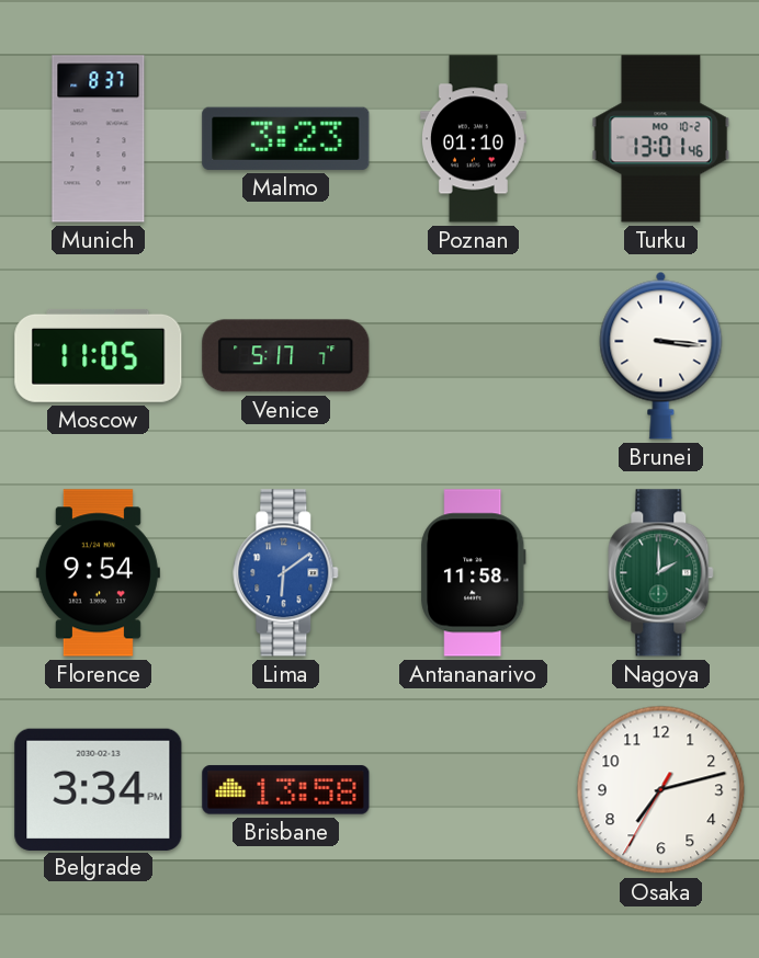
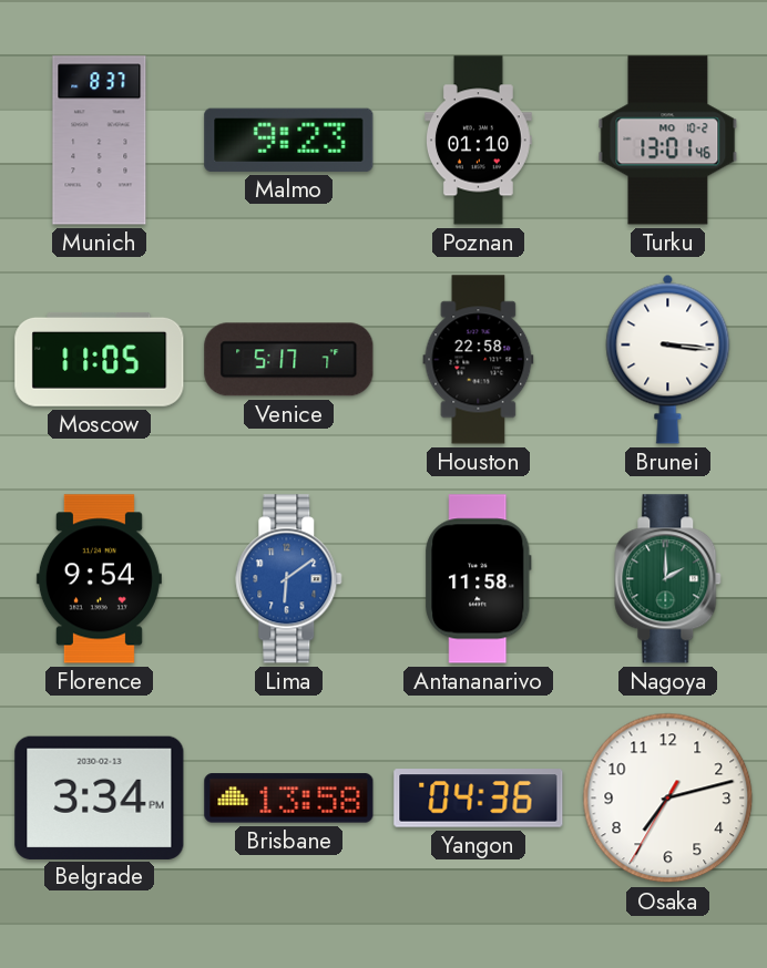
Malmo: 3:23 -> 9:23 (289, 140)
Houston: none -> 22:58 (479, 360)
Yangon: none -> 04:36 (479, 799)
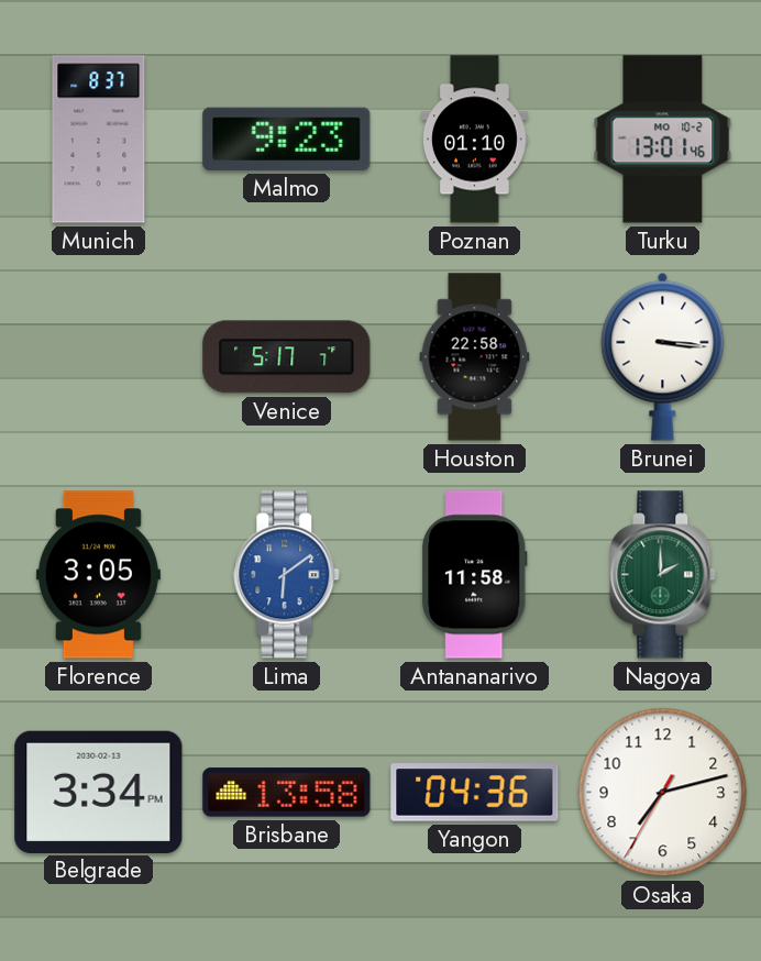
Moscow: 11:05 -> none (100, 359)
Florence: 9:54 -> 3:05 (98, 575)
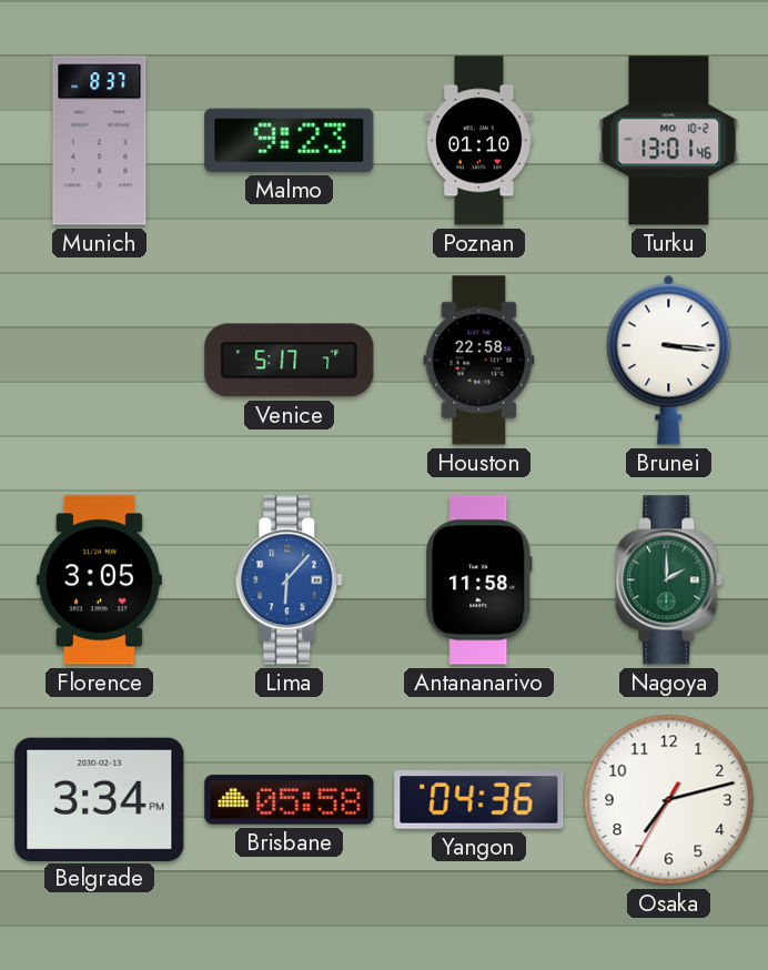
Lima: 6:09 -> 6:07 (290, 580)
Brisbane: 13:58 -> 05:58 (290, 800)
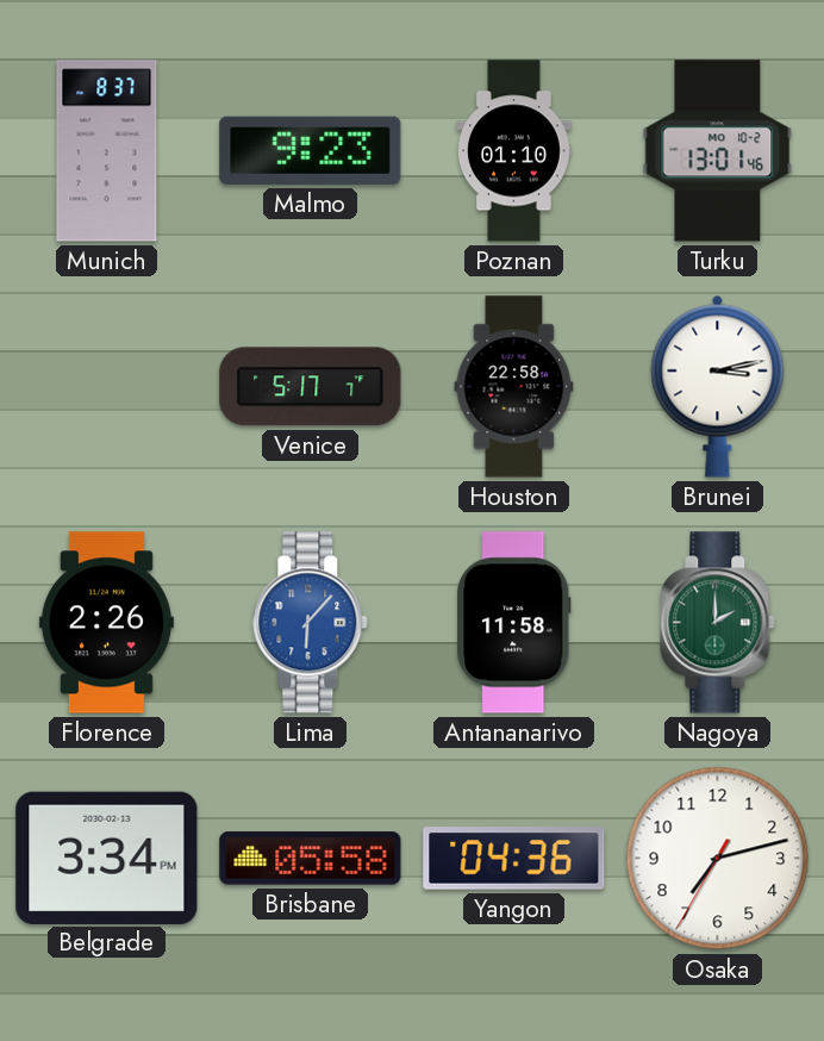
Brunei: 3:16 -> 3:13 (718, 386)
Florence: 3:05 -> 2:26 (106, 623)
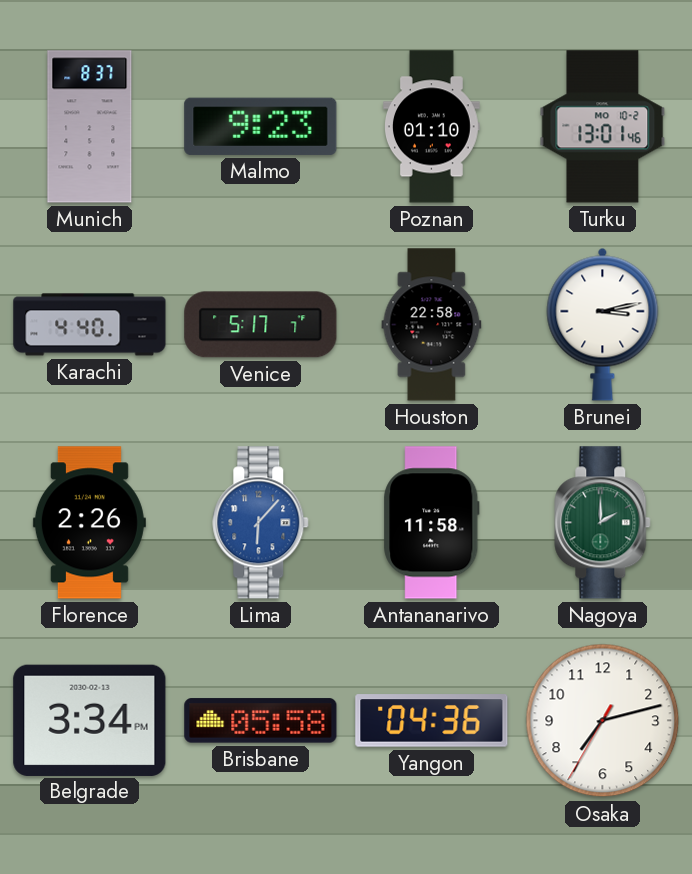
Karachi: none -> 4:40 (90, 325)
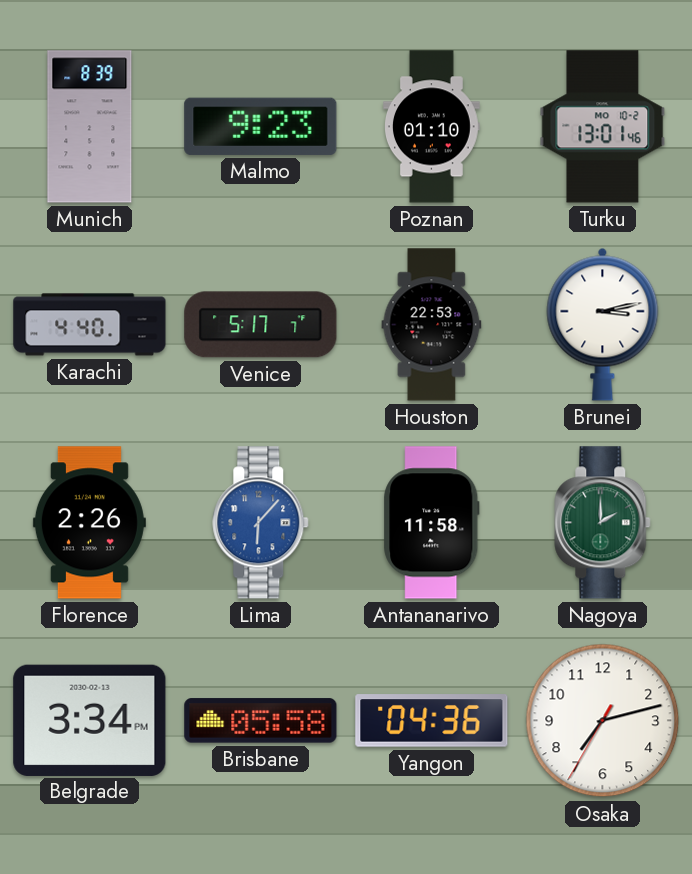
Munich: 8:37 -> 8:39 (90, 127)
Houston: 22:58 -> 22:53 (432, 325)
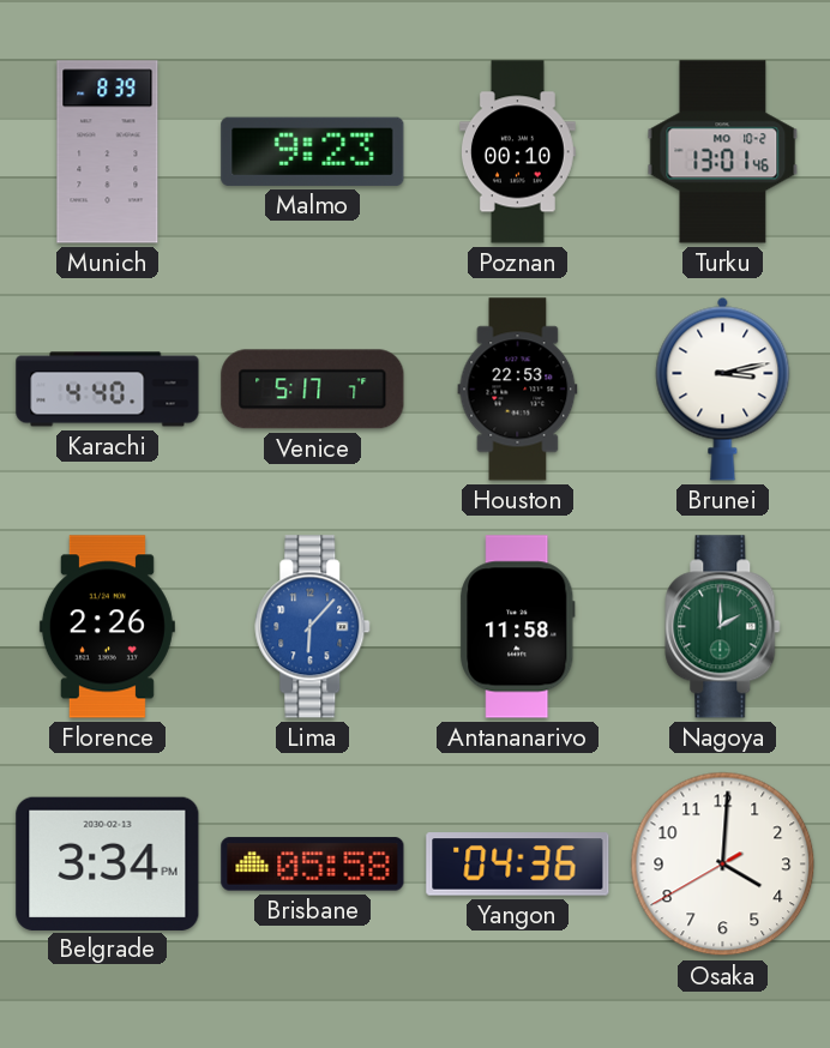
Poznan: 01:10 -> 00:10 (518, 152)
Osaka: 7:12 -> 4:00 (723, 865)
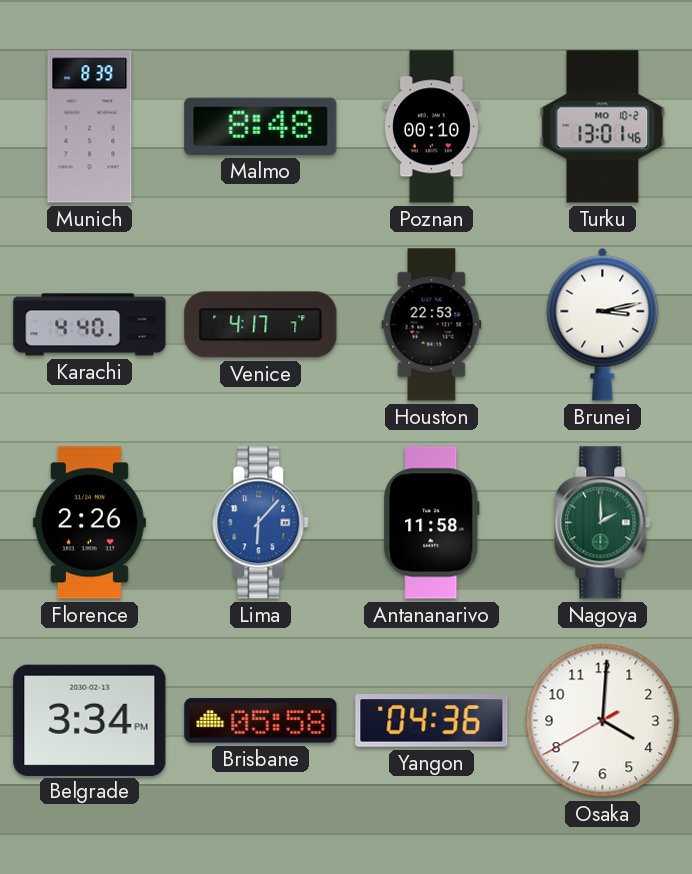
Malmo: 9:23 -> 8:48 (261, 126)
Venice: 5:17 -> 4:17 (261, 325)
